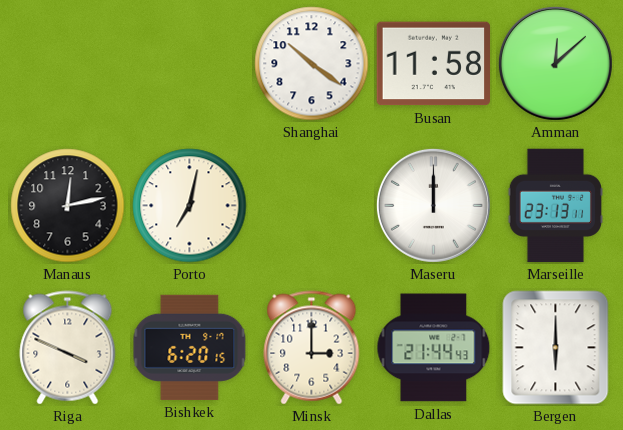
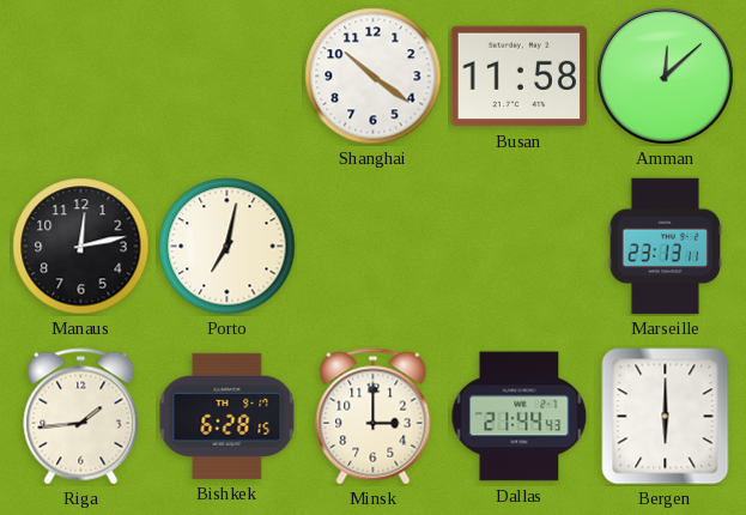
Maseru: 12:00 -> none (433, 205)
Riga: 3:49 -> 1:44 (81, 417)
Bishkek: 6:20 -> 6:28 (228, 416)
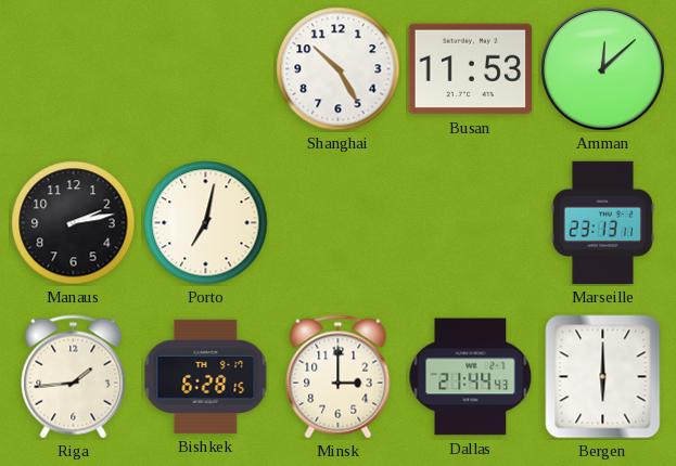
Shanghai: 10:21 -> 10:25 (339, 69)
Busan: 11:58 -> 11:53 (471, 69)
Manaus: 12:13 -> 2:13 (74, 223)
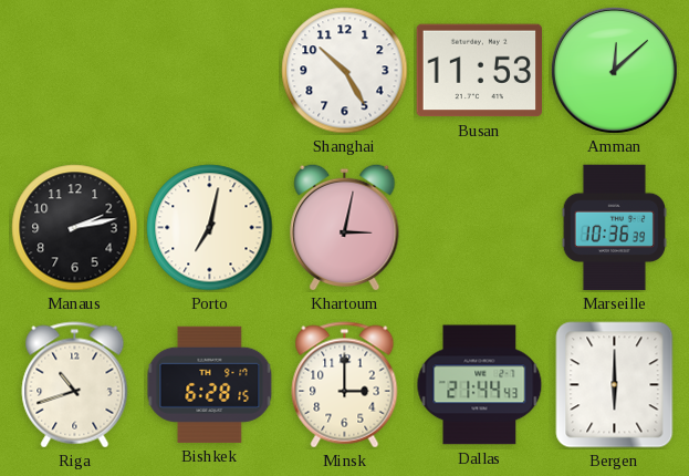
Khartoum: none -> 3:02 (345, 227)
Marseille: 23:13 -> 10:36 (614, 228)
Riga: 1:44 -> 10:42 (75, 385)
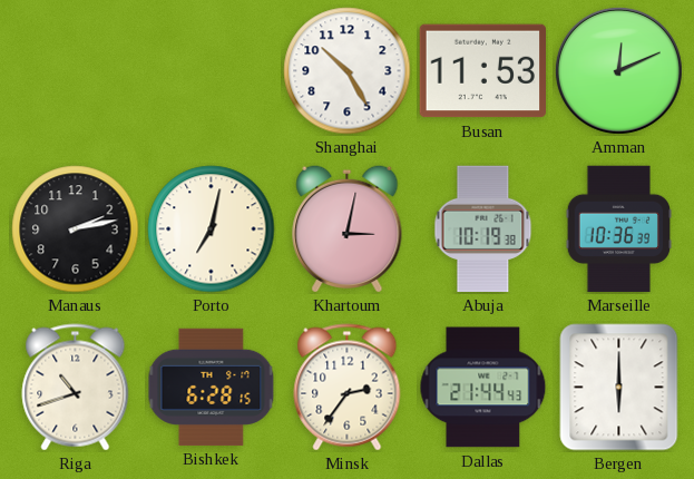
Amman: 12:08 -> 12:11 (618, 70)
Abuja: none -> 10:19 (483, 229)
Minsk: 3:00 -> 2:36 (348, 388)
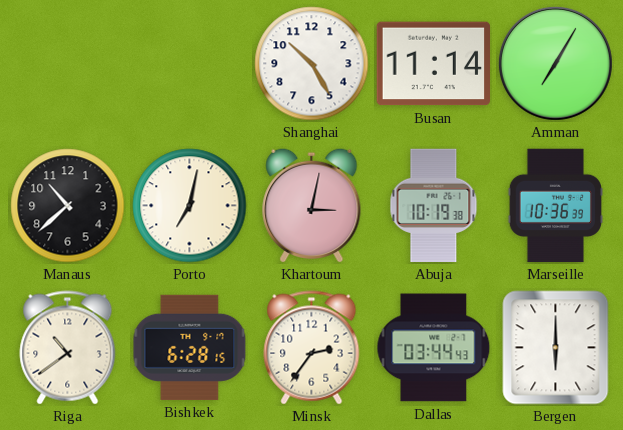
Busan: 11:53 -> 11:14 (434, 64)
Amman: 12:11 -> 7:05 (555, 63)
Manaus: 2:13 -> 10:38 (68, 206)
Riga: 10:42 -> 10:39 (68, 348)
Dallas: 21:44 -> 03:44 (434, 348)
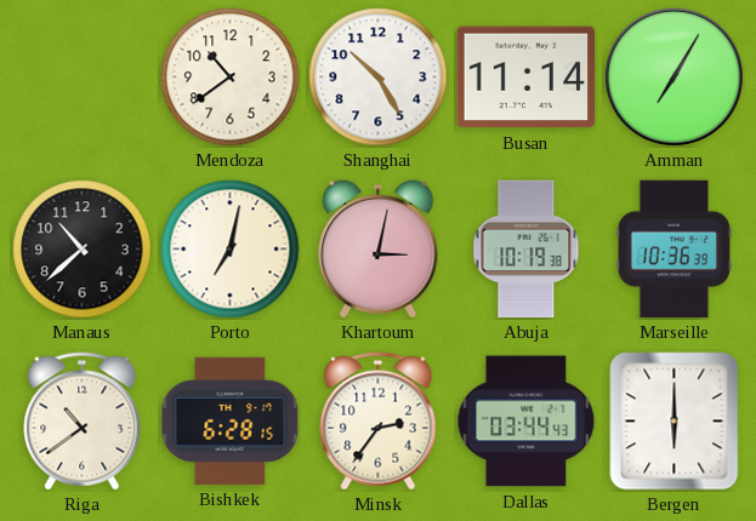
Mendoza: none -> 10:39 (231, 78)
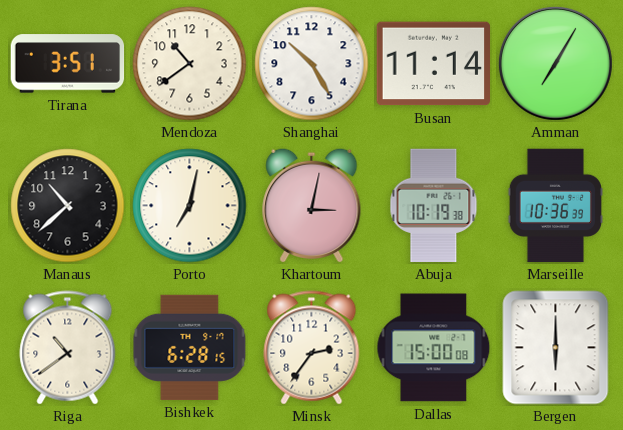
Tirana: none -> 3:51 (68, 64)
Dallas: 03:44 -> 15:00 (434, 348)
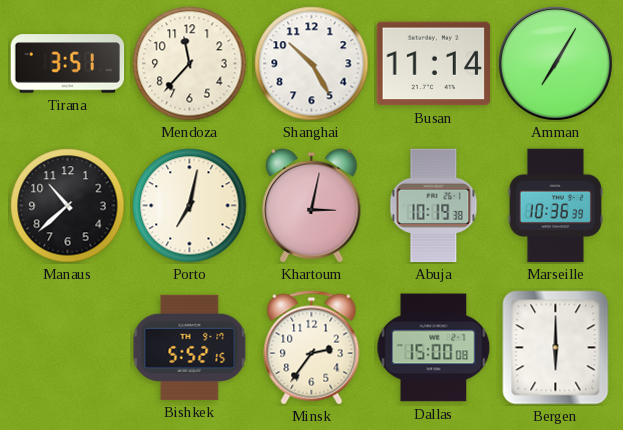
Mendoza: 10:39 -> 11:37 (190, 64)
Riga: 10:39 -> none (68, 348)
Bishkek: 6:28 -> 5:52 (190, 347)
